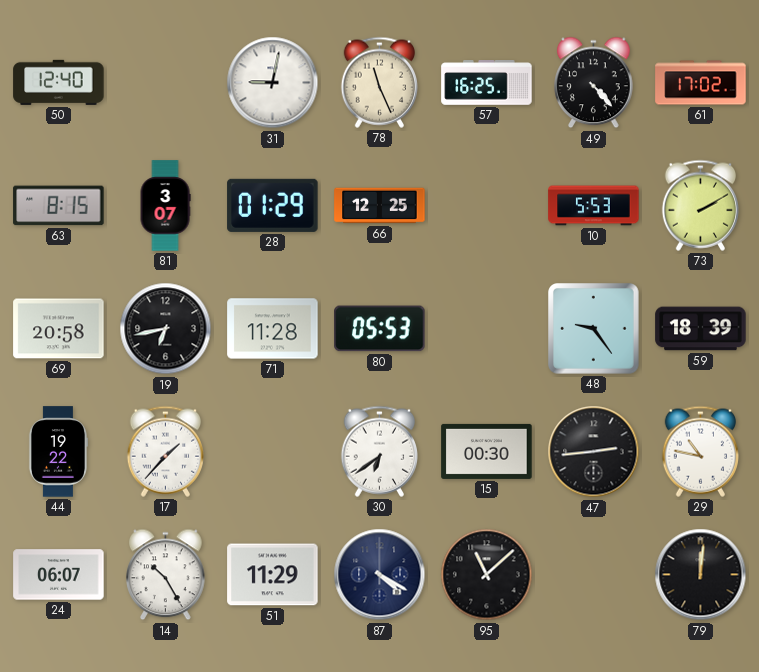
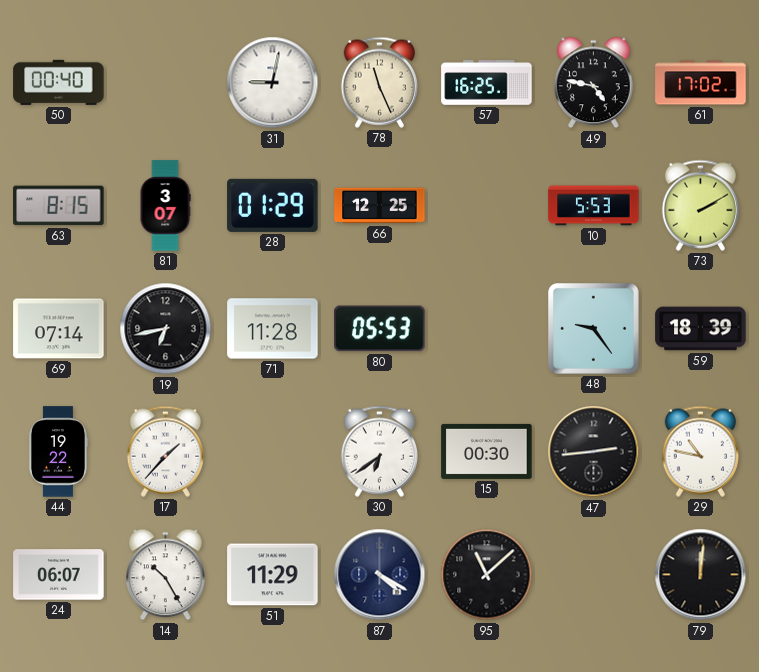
50: 12:40 -> 00:40 (59, 82)
49: 4:23 -> 4:47 (594, 83)
69: 20:58 -> 07:14 (59, 329)
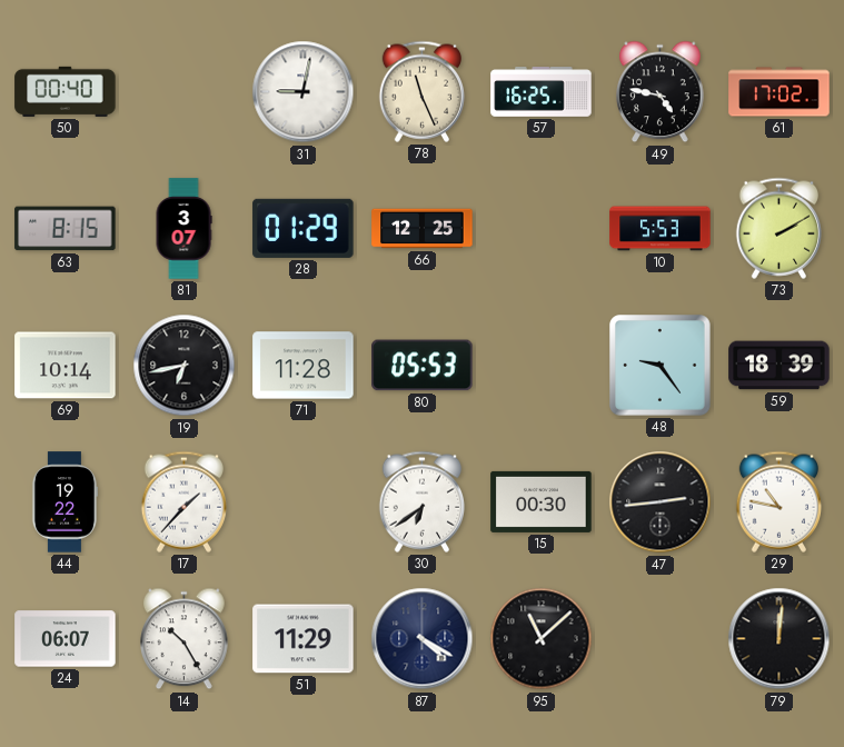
69: 07:14 -> 10:14 (66, 366)
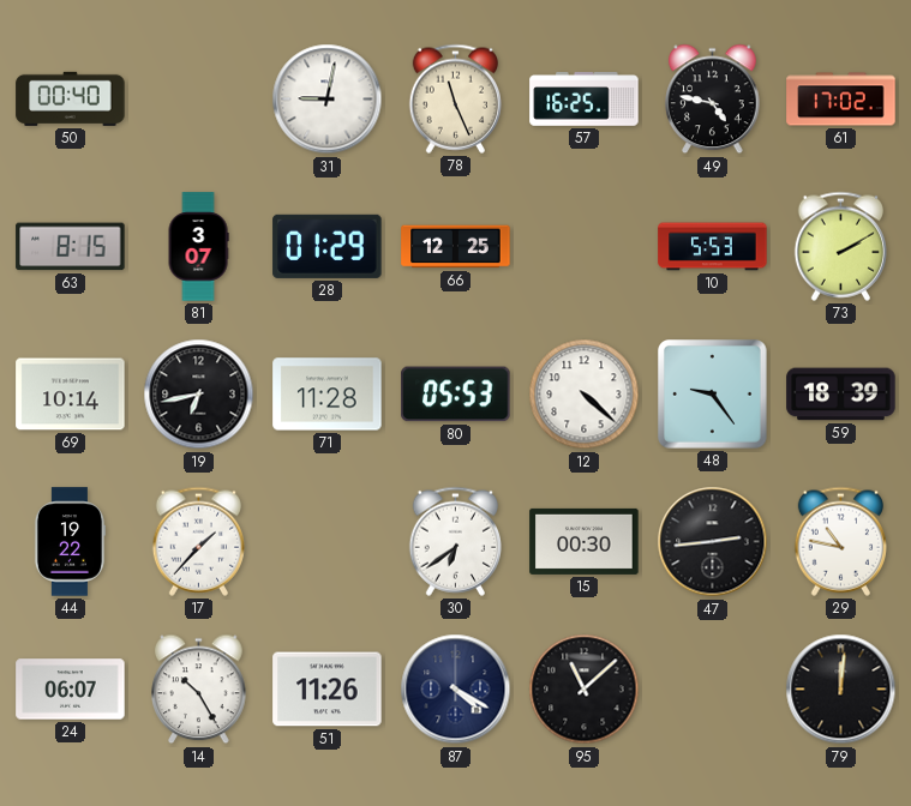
12: none -> 4:22 (585, 395)
51: 11:29 -> 11:26 (328, 690)
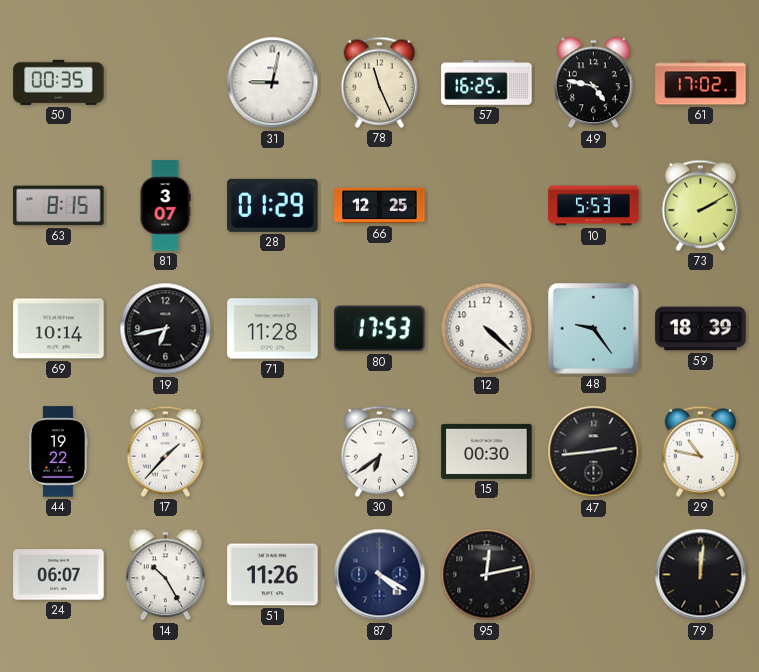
50: 00:40 -> 00:35 (59, 82)
80: 05:53 -> 17:53 (380, 329)
95: 11:08 -> 12:13 (487, 575)
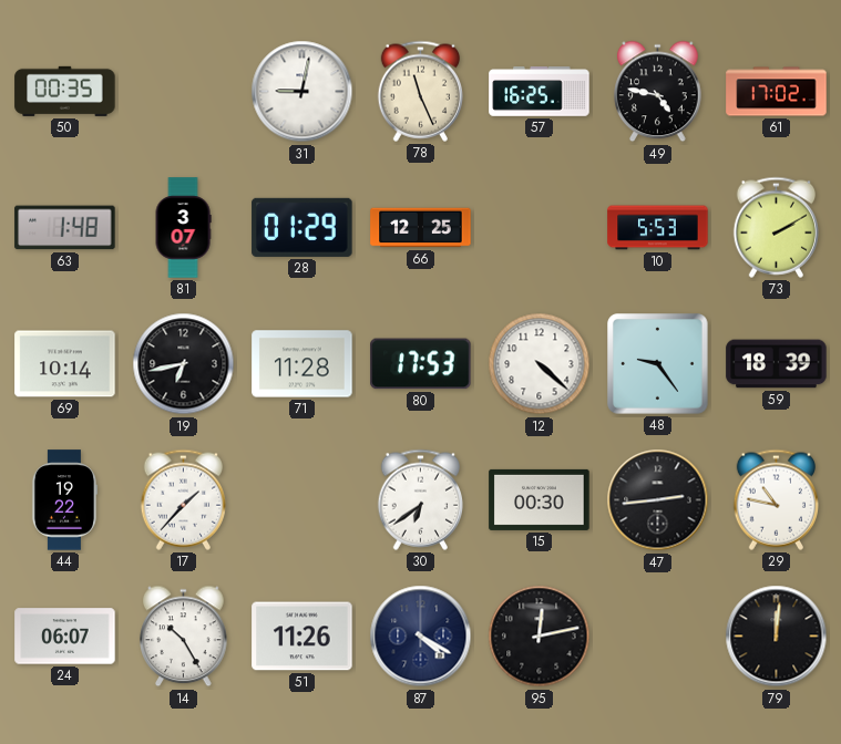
63: 8:15 -> 1:48 (65, 228)
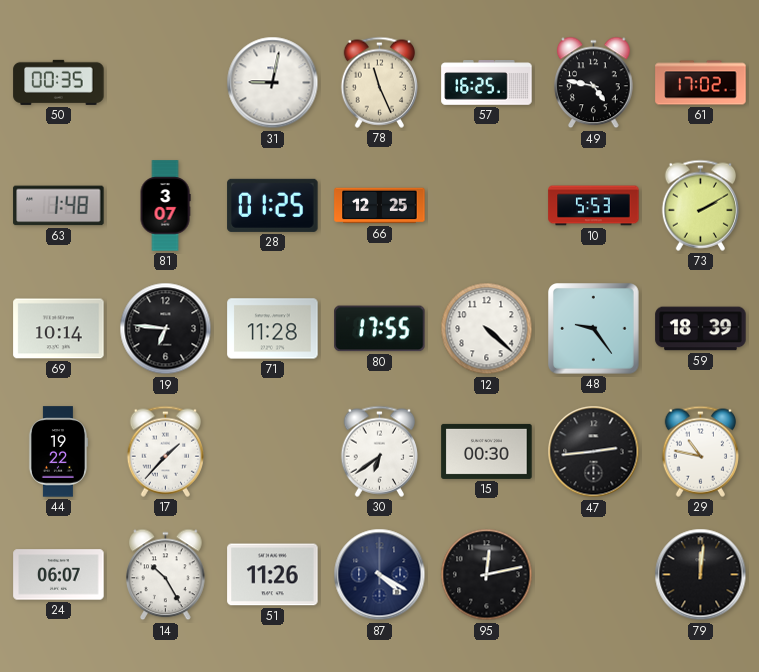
28: 01:29 -> 01:25 (273, 205)
19: 6:43 -> 6:46 (166, 329)
80: 17:53 -> 17:55 (380, 329)
